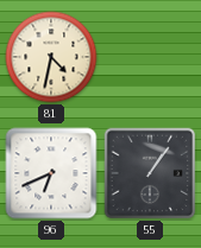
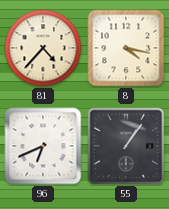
81: 4:32 -> 4:37 (43, 48)
8: none -> 4:17 (126, 48)
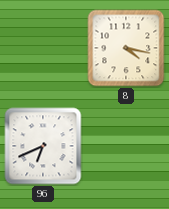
81: 4:37 -> none (43, 48)
55: 1:06 -> none (126, 146)
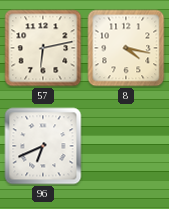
57: none -> 6:13 (43, 48)
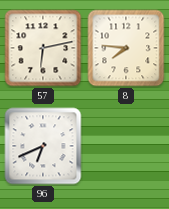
8: 4:17 -> 7:46 (126, 48)
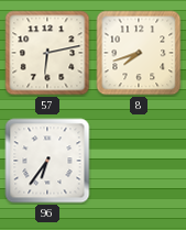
8: 7:46 -> 7:42 (139, 53)
96: 6:41 -> 6:36 (47, 161)
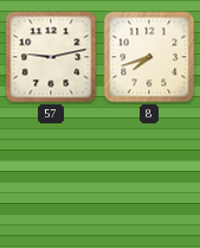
57: 6:13 -> 9:13 (51, 57)
96: 6:36 -> none (47, 161)
